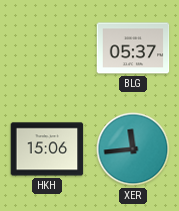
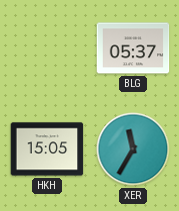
HKH: 15:06 -> 15:05 (47, 149)
XER: 11:44 -> 11:35 (133, 149)
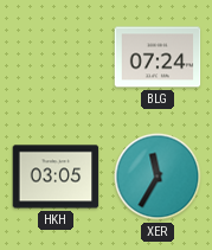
BLG: 05:37 -> 07:24 (158, 57)
HKH: 15:05 -> 03:05 (56, 177)
